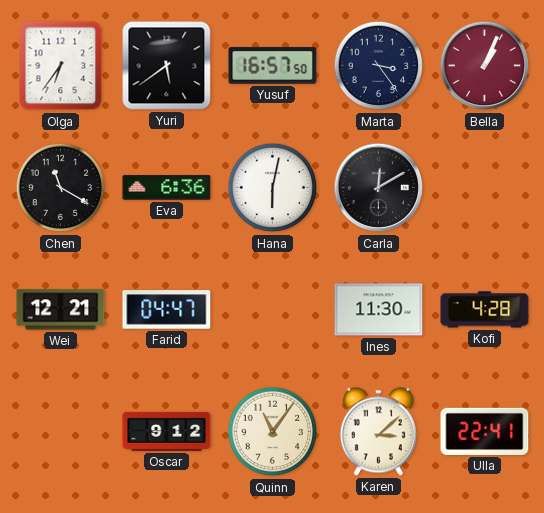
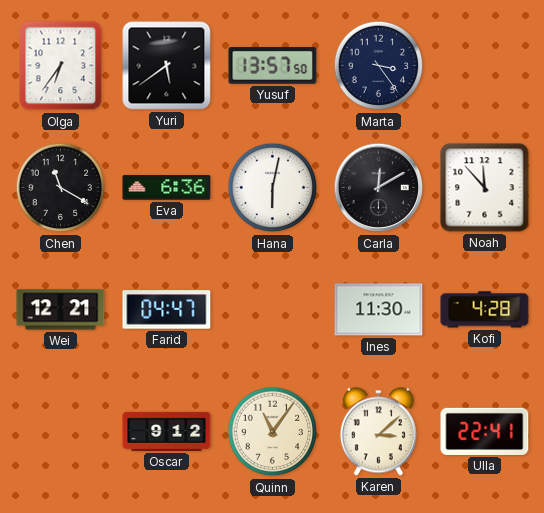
Yusuf: 16:57 -> 13:57 (273, 66)
Bella: 1:04 -> none (485, 66)
Noah: none -> 11:53 (485, 188)
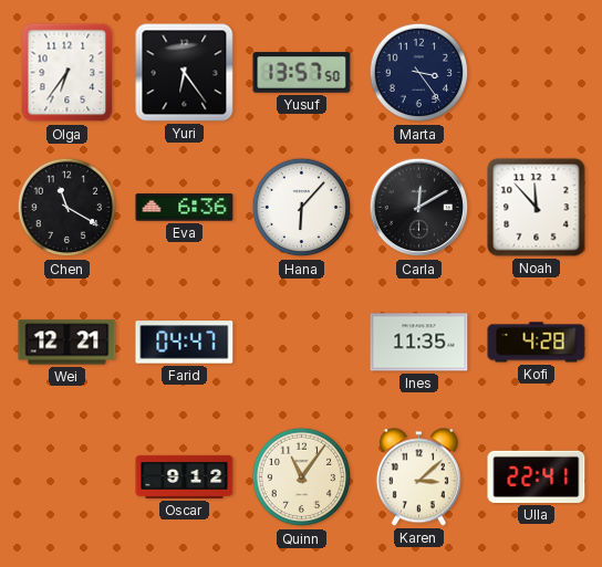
Yuri: 5:39 -> 6:24 (185, 73)
Hana: 6:02 -> 6:07 (302, 208)
Ines: 11:30 -> 11:35 (419, 343)
